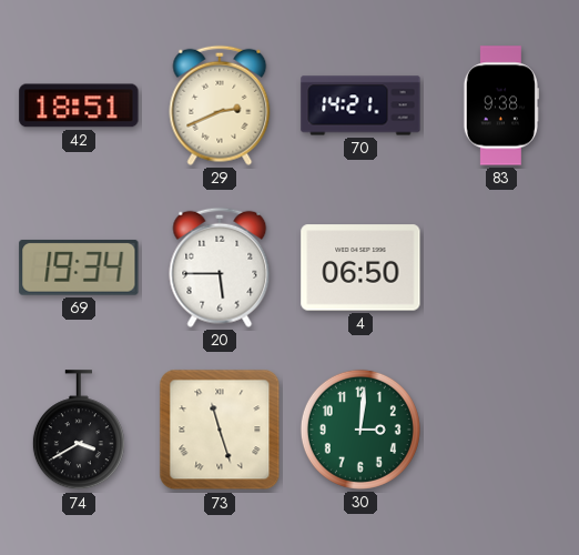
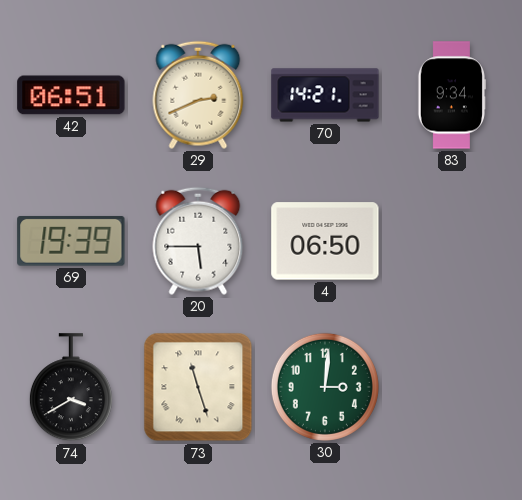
42: 18:51 -> 06:51 (71, 95)
83: 9:38 -> 9:34 (451, 95)
69: 19:34 -> 19:39 (71, 241)
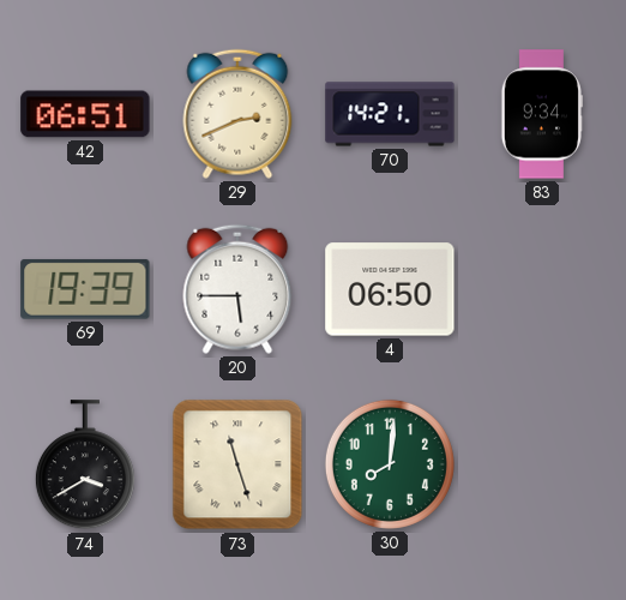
30: 3:01 -> 8:01 (390, 464)
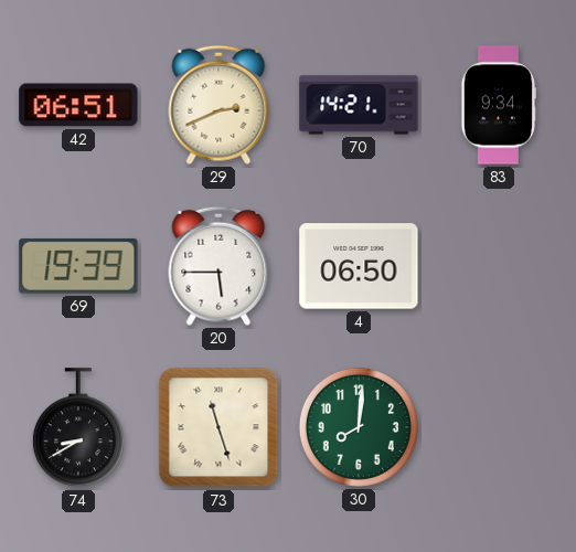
74: 3:40 -> 8:40 (78, 428)
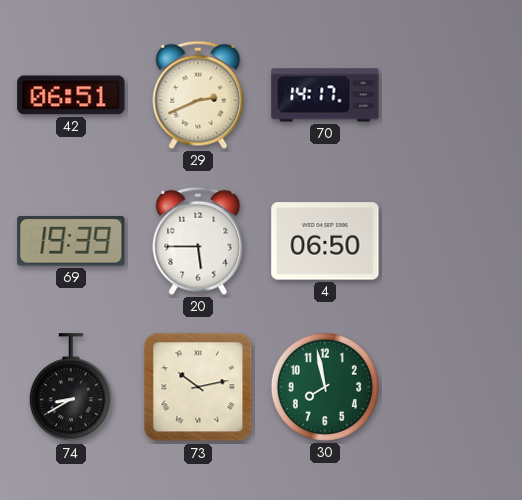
70: 14:21 -> 14:17 (325, 95)
83: 9:34 -> none (498, 105)
73: 11:27 -> 10:13 (198, 387)
30: 8:01 -> 7:58 (325, 387)
